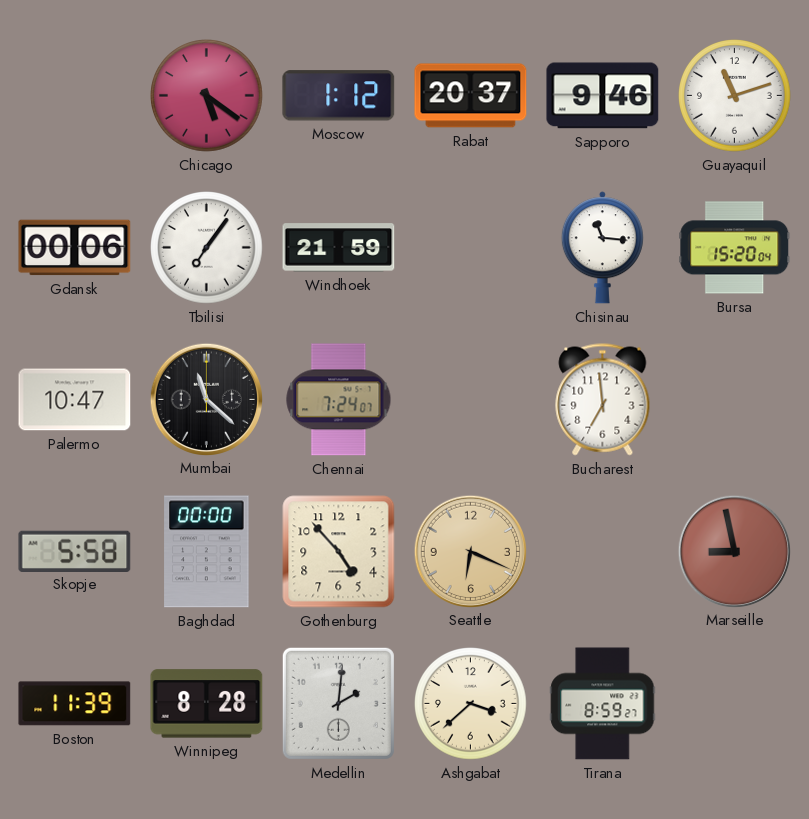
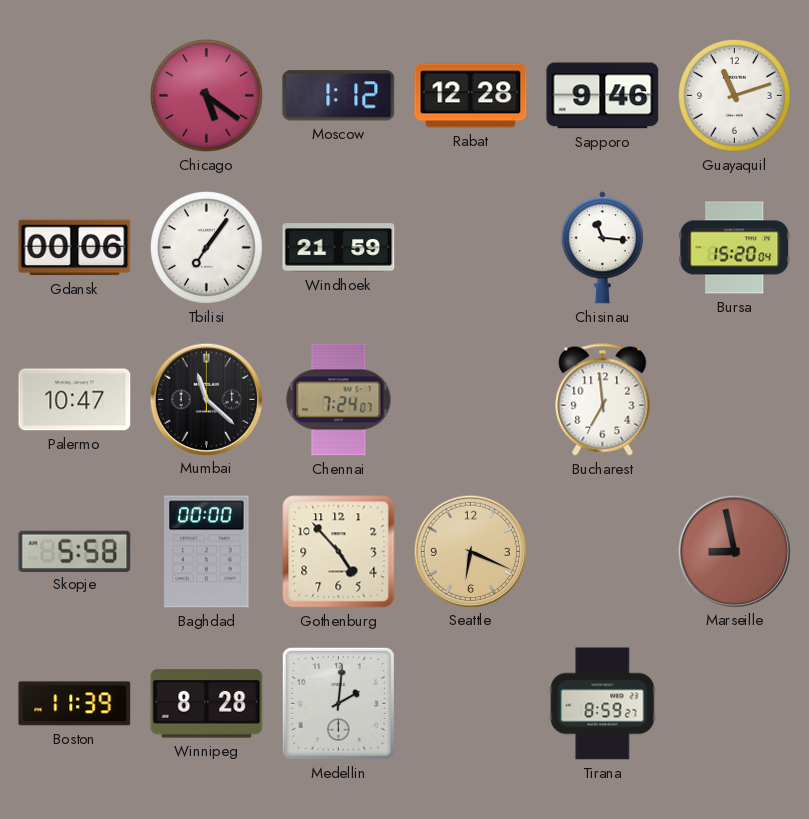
Rabat: 20:37 -> 12:28 (471, 96)
Ashgabat: 3:38 -> none (471, 704)
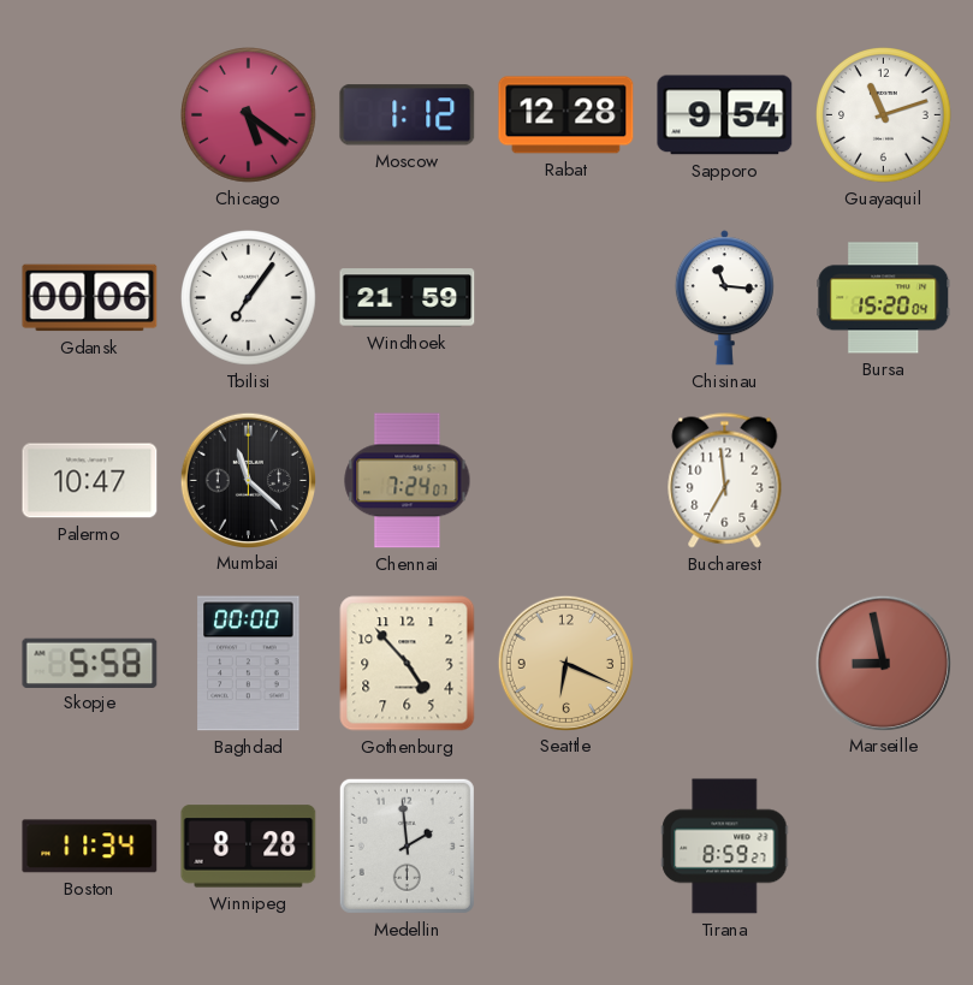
Sapporo: 9:46 -> 9:54 (725, 115)
Boston: 11:39 -> 11:34 (90, 847)
Medellin: 2:01 -> 1:59 (407, 845)
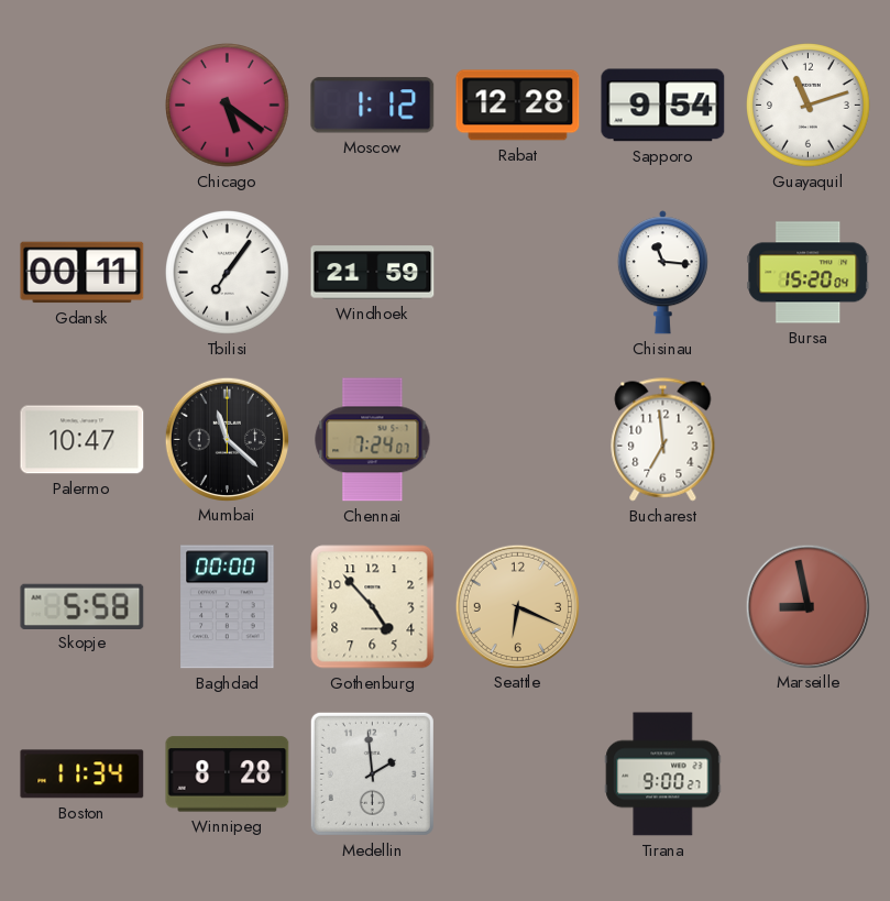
Gdansk: 00:06 -> 00:11 (83, 273)
Tirana: 8:59 -> 9:00 (663, 774)
